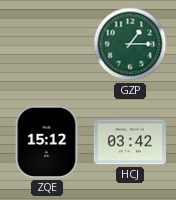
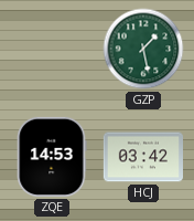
GZP: 1:15 -> 1:28 (143, 49)
ZQE: 15:12 -> 14:53 (52, 157)
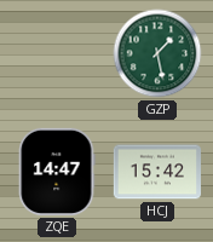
ZQE: 14:53 -> 14:47 (57, 172)
HCJ: 03:42 -> 15:42 (156, 172)
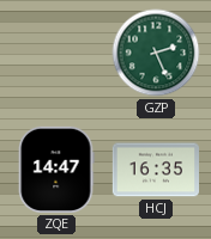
GZP: 1:28 -> 2:26 (156, 53)
HCJ: 15:42 -> 16:35 (155, 170)
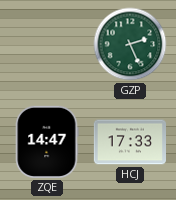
HCJ: 16:35 -> 17:33 (129, 142)
